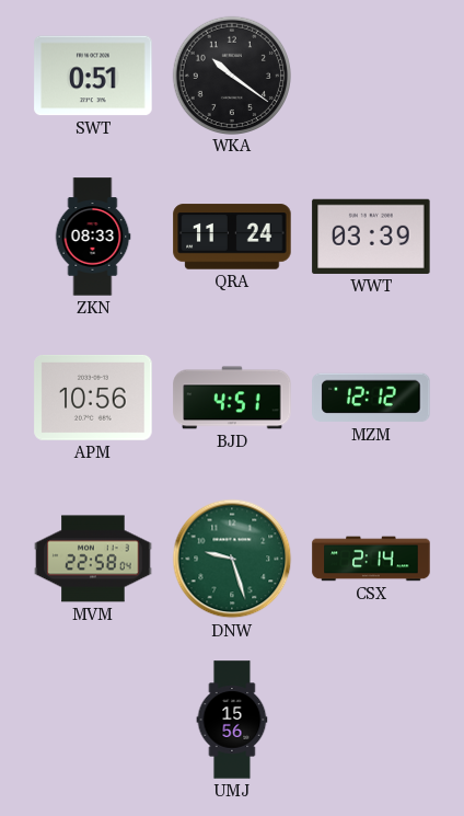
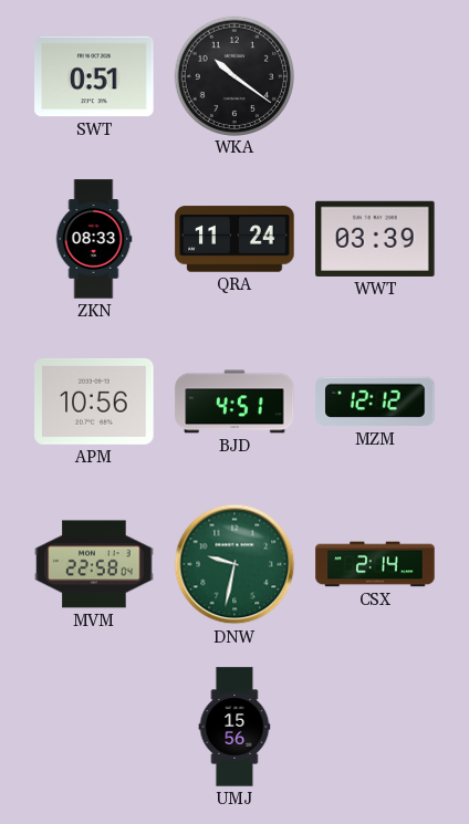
DNW: 9:27 -> 9:32 (234, 564)
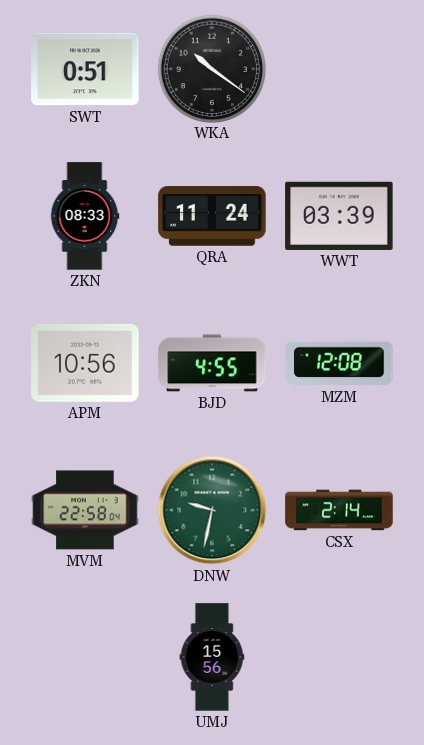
BJD: 4:51 -> 4:55 (212, 363)
MZM: 12:12 -> 12:08 (339, 363)
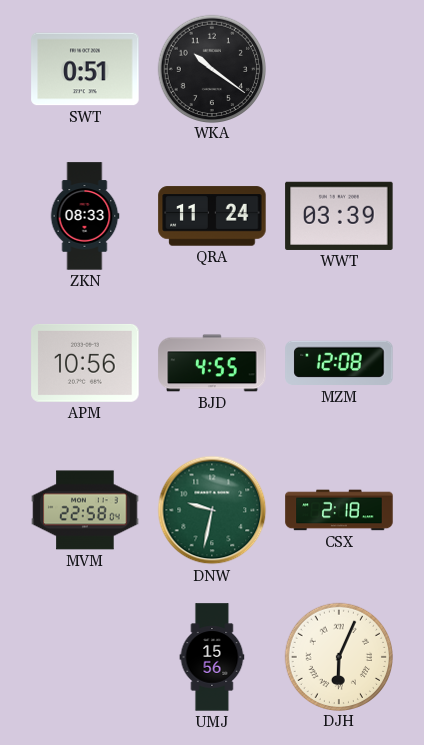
CSX: 2:14 -> 2:18 (339, 510)
DJH: none -> 6:04 (338, 656)
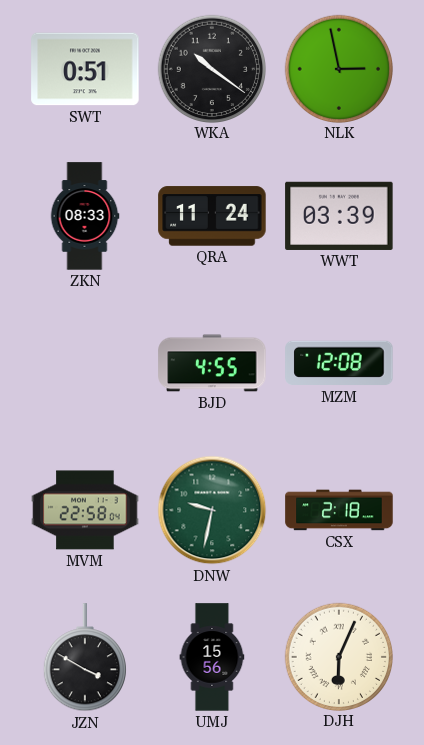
NLK: none -> 2:58 (338, 68)
APM: 10:56 -> none (85, 363)
JZN: none -> 3:50 (85, 658)
